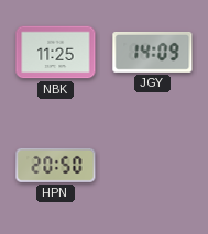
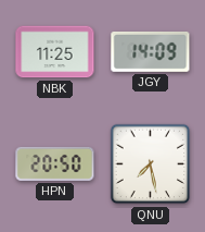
QNU: none -> 7:28 (151, 164)
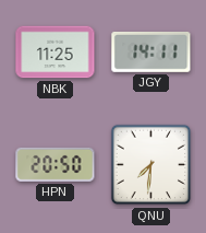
JGY: 14:09 -> 14:11 (152, 51)
QNU: 7:28 -> 7:31 (152, 165)
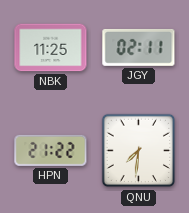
JGY: 14:11 -> 02:11 (139, 47)
HPN: 20:50 -> 21:22 (51, 150)
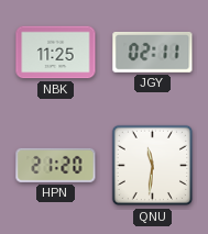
HPN: 21:22 -> 21:20 (56, 165)
QNU: 7:31 -> 11:31 (153, 166)
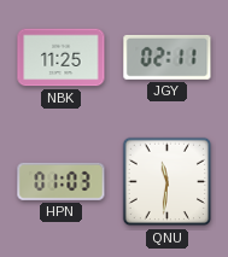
HPN: 21:20 -> 01:03 (62, 181)
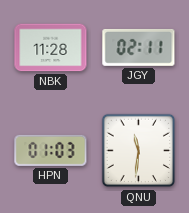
NBK: 11:25 -> 11:28 (51, 48)
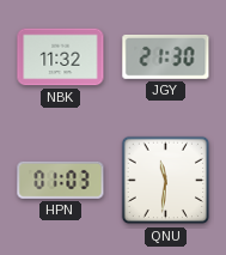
NBK: 11:28 -> 11:32 (61, 57)
JGY: 02:11 -> 21:30 (166, 56)
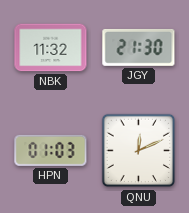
QNU: 11:31 -> 12:11 (139, 151)
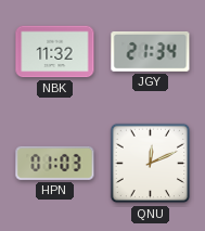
JGY: 21:30 -> 21:34 (151, 51)
